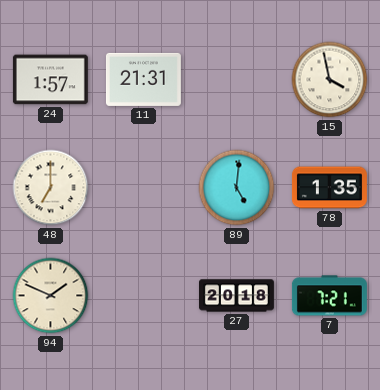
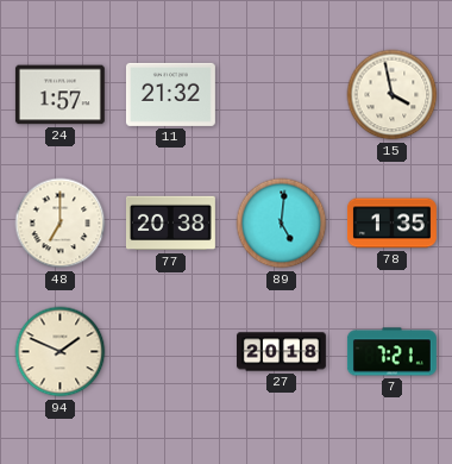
11: 21:31 -> 21:32 (170, 94)
77: none -> 20:38 (170, 224)
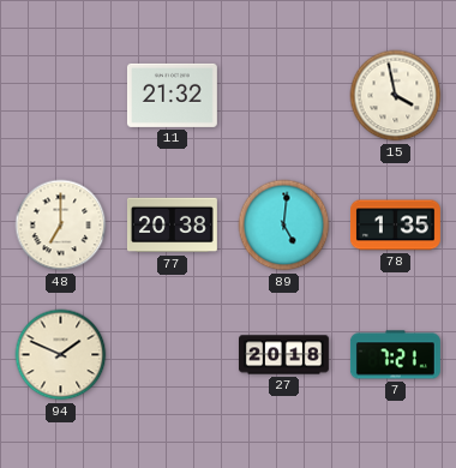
24: 1:57 -> none (59, 95)
